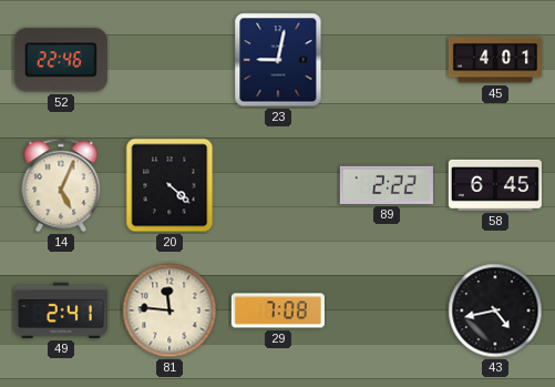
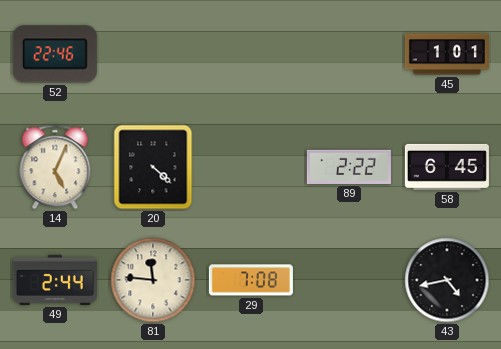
23: 9:02 -> none (278, 60)
45: 4:01 -> 1:01 (447, 54)
49: 2:41 -> 2:44 (55, 280)
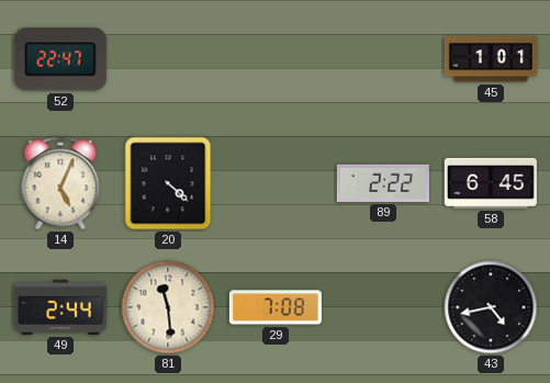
52: 22:46 -> 22:47 (60, 59)
81: 11:46 -> 11:29 (168, 307)
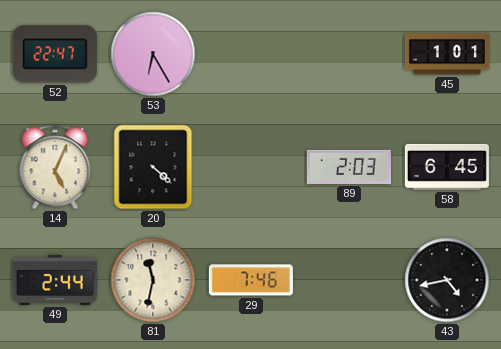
53: none -> 6:25 (153, 54)
89: 2:22 -> 2:03 (349, 167)
81: 11:29 -> 11:32 (153, 280)
29: 7:08 -> 7:46 (251, 280)
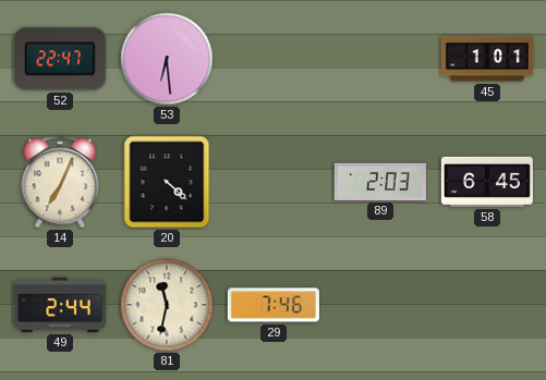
53: 6:25 -> 6:29 (167, 59)
14: 5:04 -> 7:04 (60, 182)
43: 4:43 -> none (447, 280)
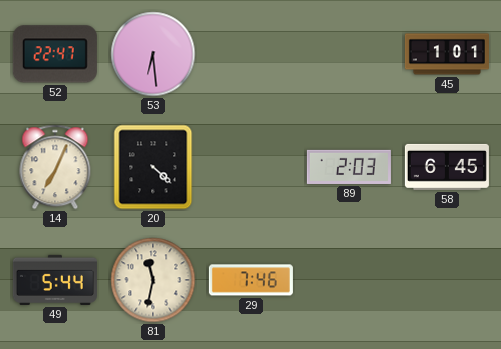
49: 2:44 -> 5:44 (55, 280)
